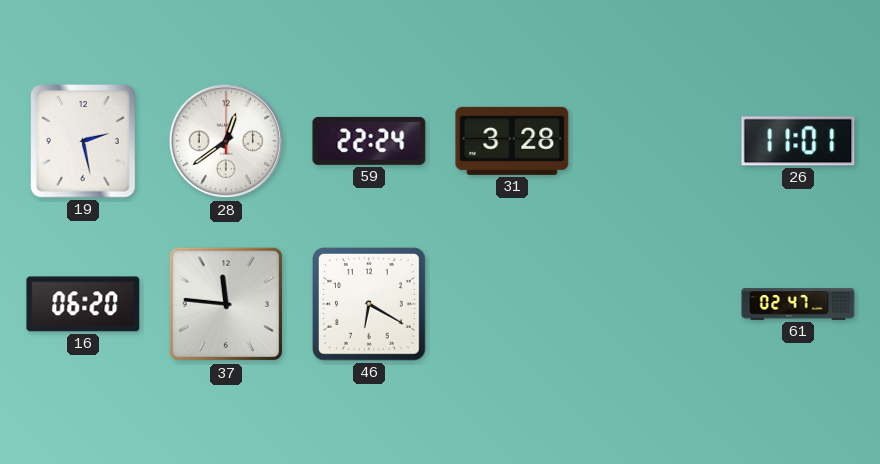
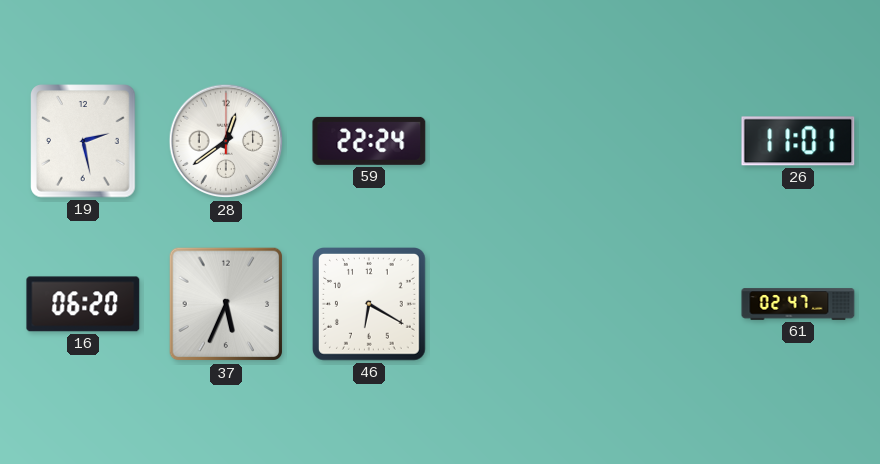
31: 3:28 -> none (512, 141)
37: 11:46 -> 5:34 (226, 304)
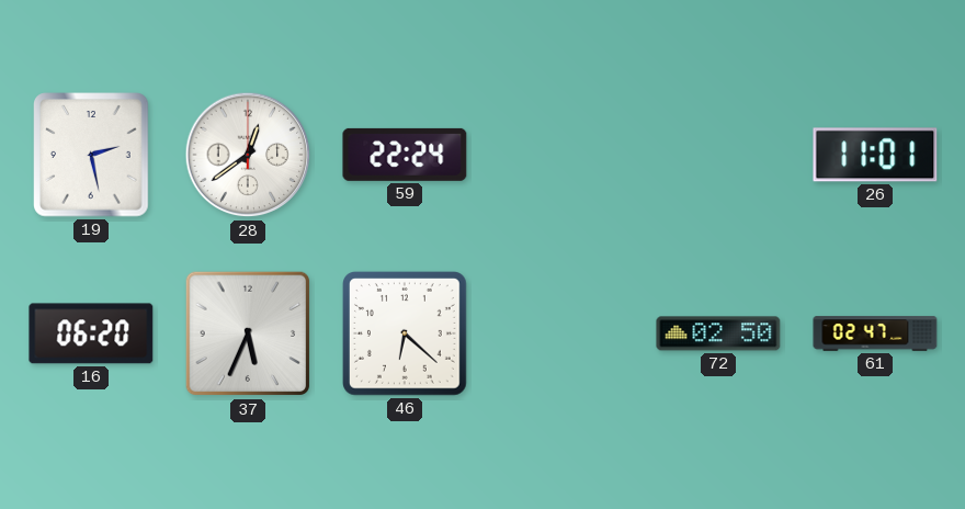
46: 6:20 -> 6:22 (406, 335)
72: none -> 02:50 (718, 333)
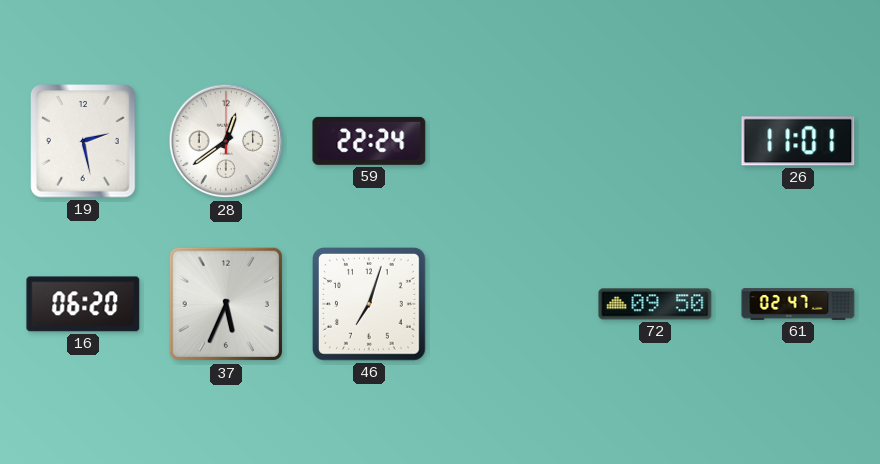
46: 6:22 -> 7:03 (370, 305)
72: 02:50 -> 09:50 (655, 304)
